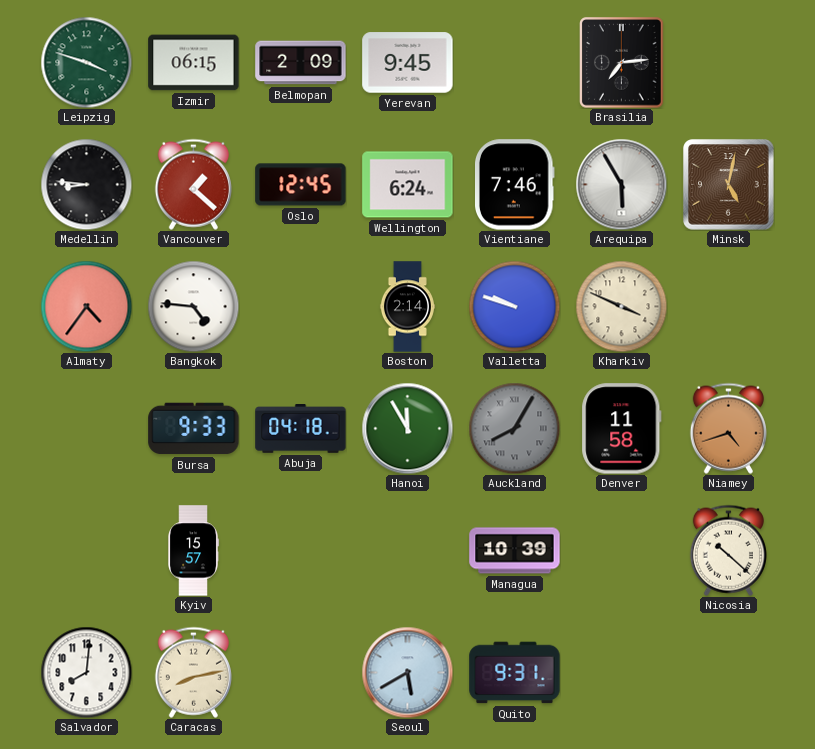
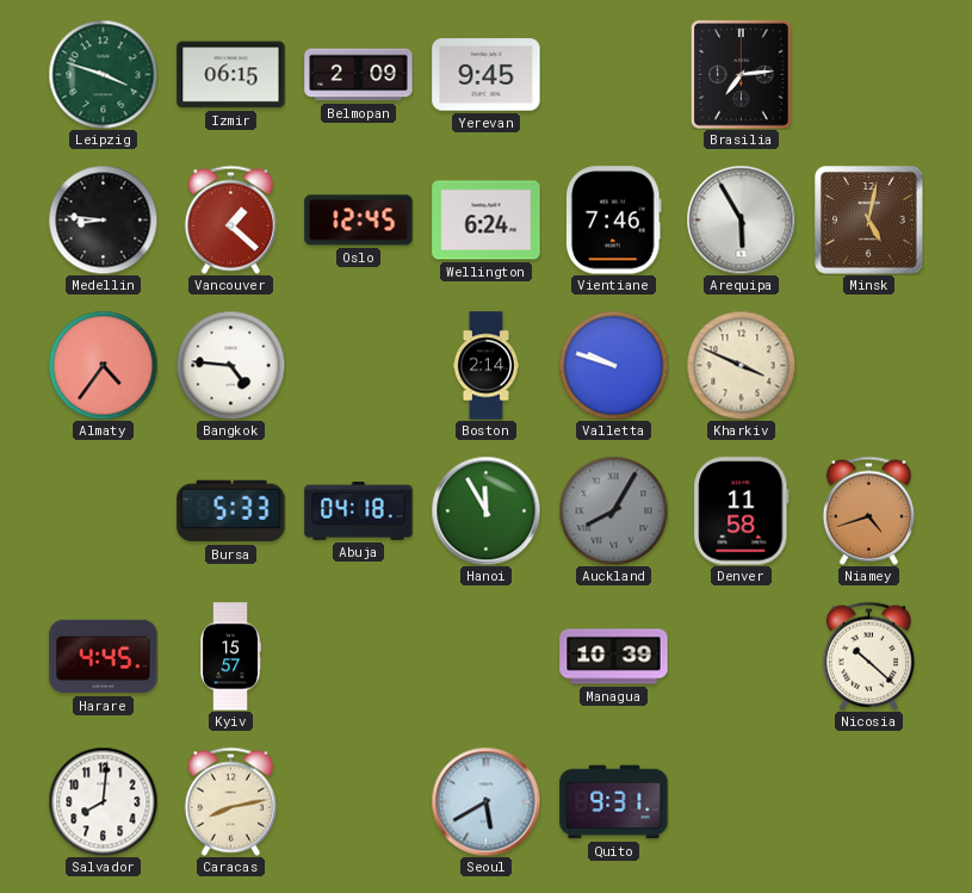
Bursa: 9:33 -> 5:33 (231, 511)
Harare: none -> 4:45 (104, 657)
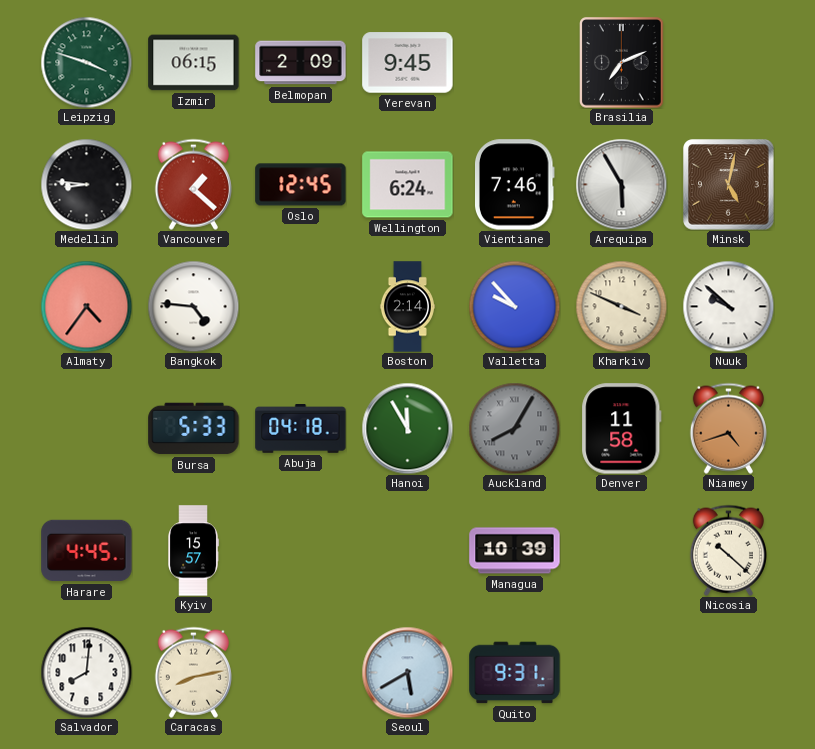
Brasilia: 7:14 -> 7:11 (622, 63)
Valletta: 9:48 -> 9:53 (514, 306)
Nuuk: none -> 9:52 (728, 306)
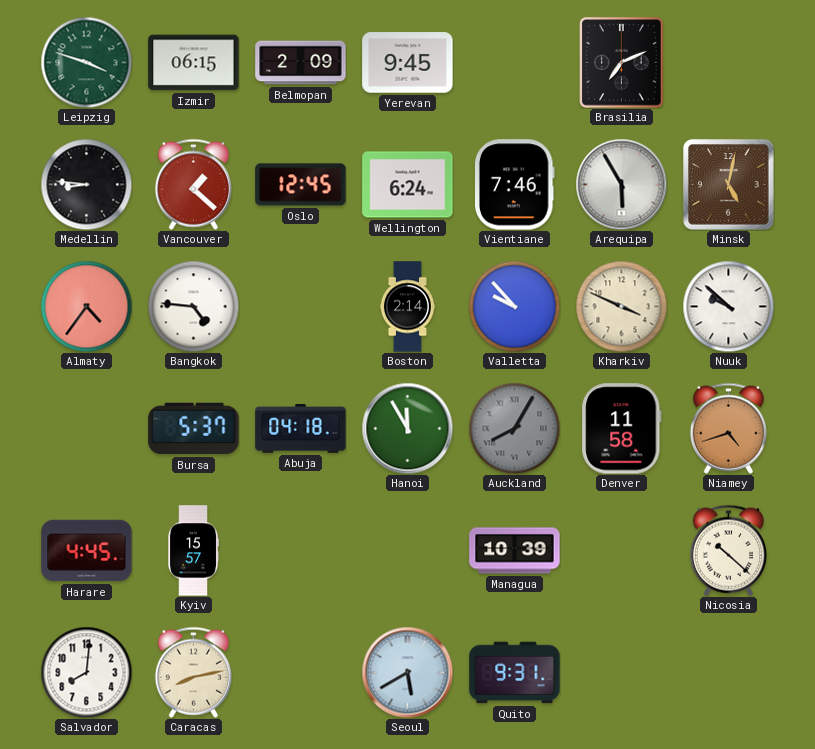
Bursa: 5:33 -> 5:37 (194, 429)
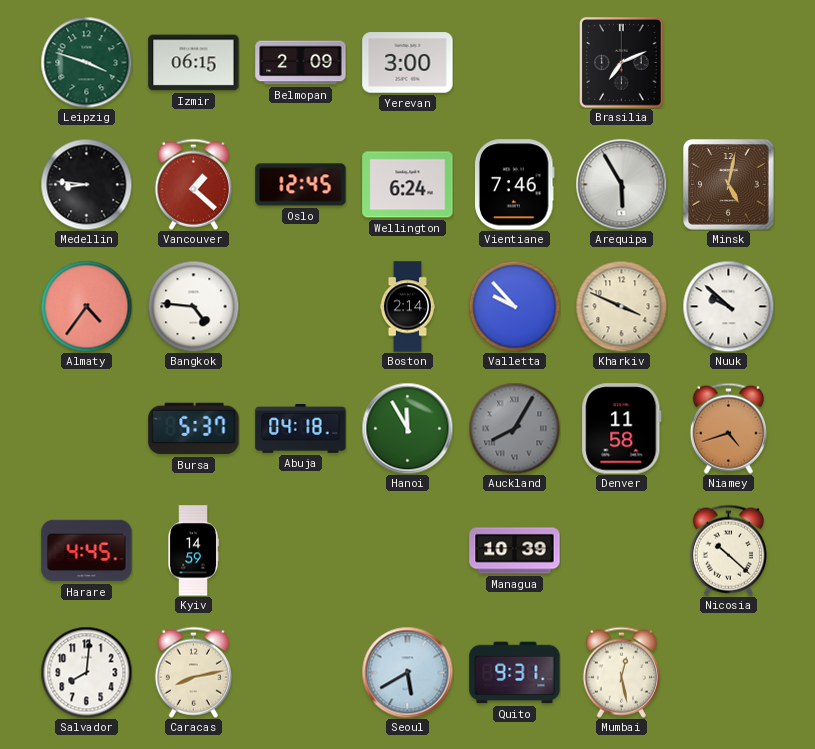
Yerevan: 9:45 -> 3:00 (408, 63)
Kyiv: 15:57 -> 14:59 (193, 551)
Mumbai: none -> 12:28 (621, 672)
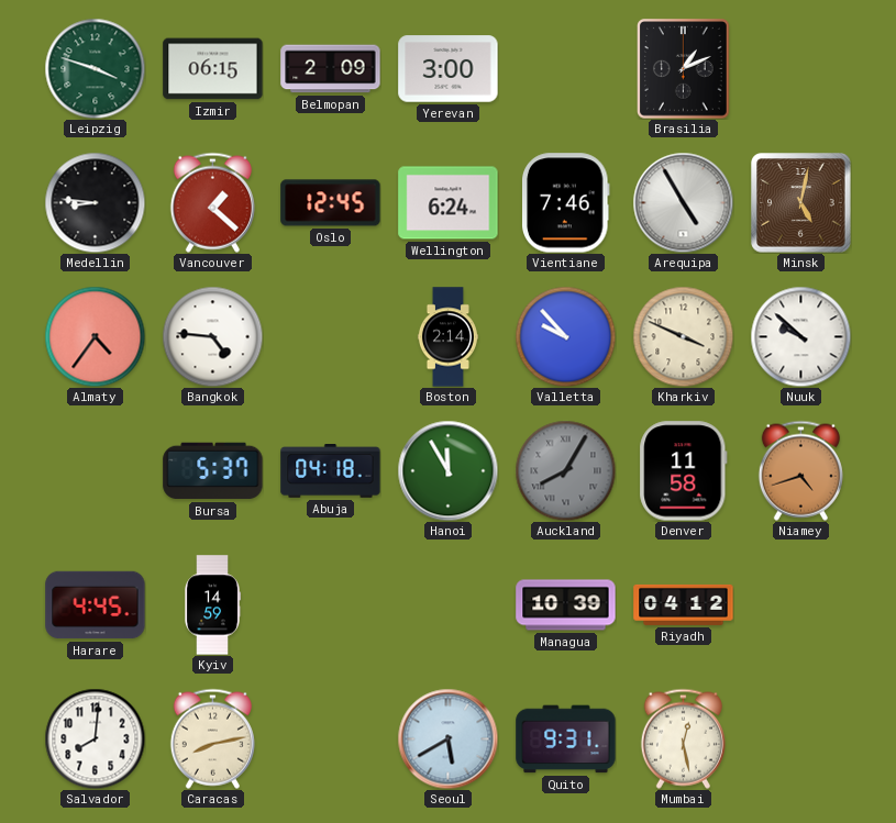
Brasilia: 7:11 -> 1:11 (684, 69)
Arequipa: 5:55 -> 4:55 (683, 202)
Riyadh: none -> 04:12 (684, 604)
Nicosia: 10:22 -> none (728, 550)
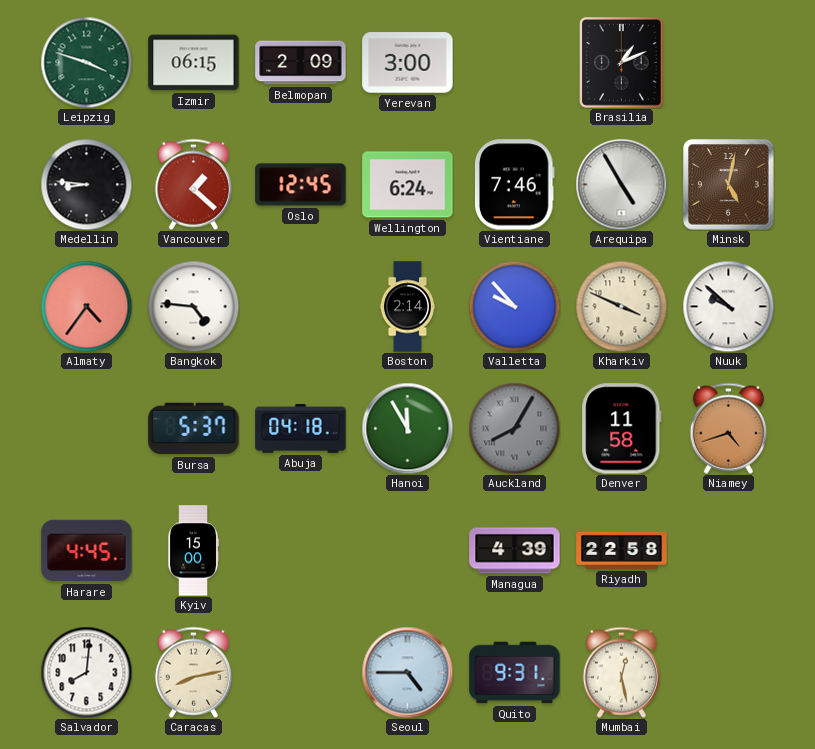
Kyiv: 14:59 -> 15:00 (193, 551)
Managua: 10:39 -> 4:39 (515, 551)
Riyadh: 04:12 -> 22:58 (622, 550)
Seoul: 5:40 -> 4:45 (407, 672)
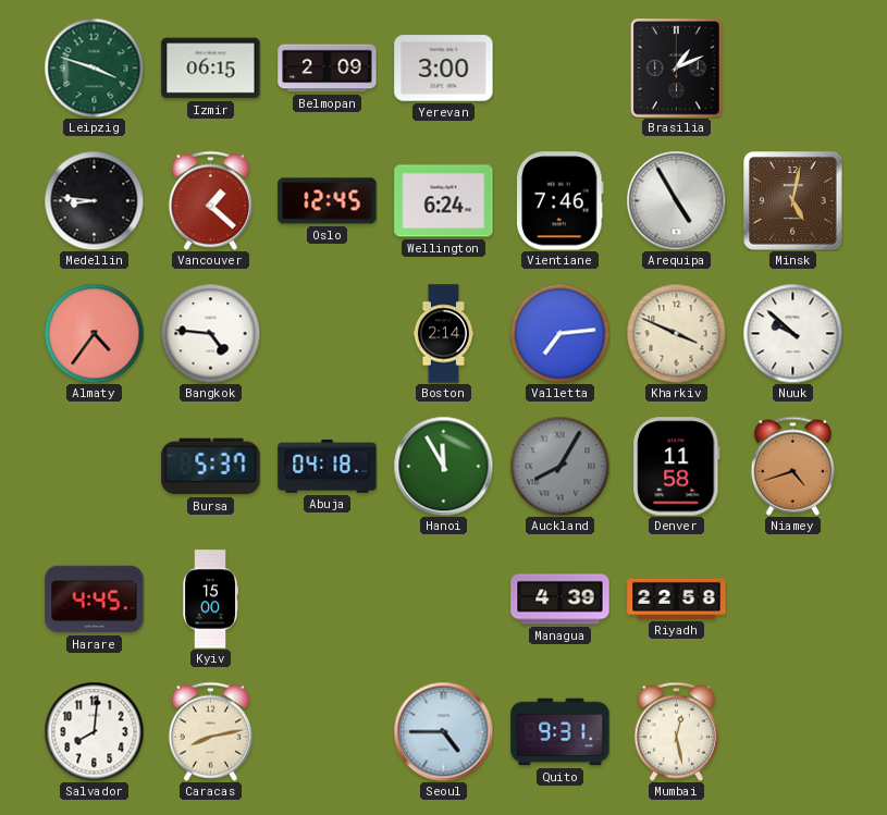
Valletta: 9:53 -> 7:14 (559, 333)
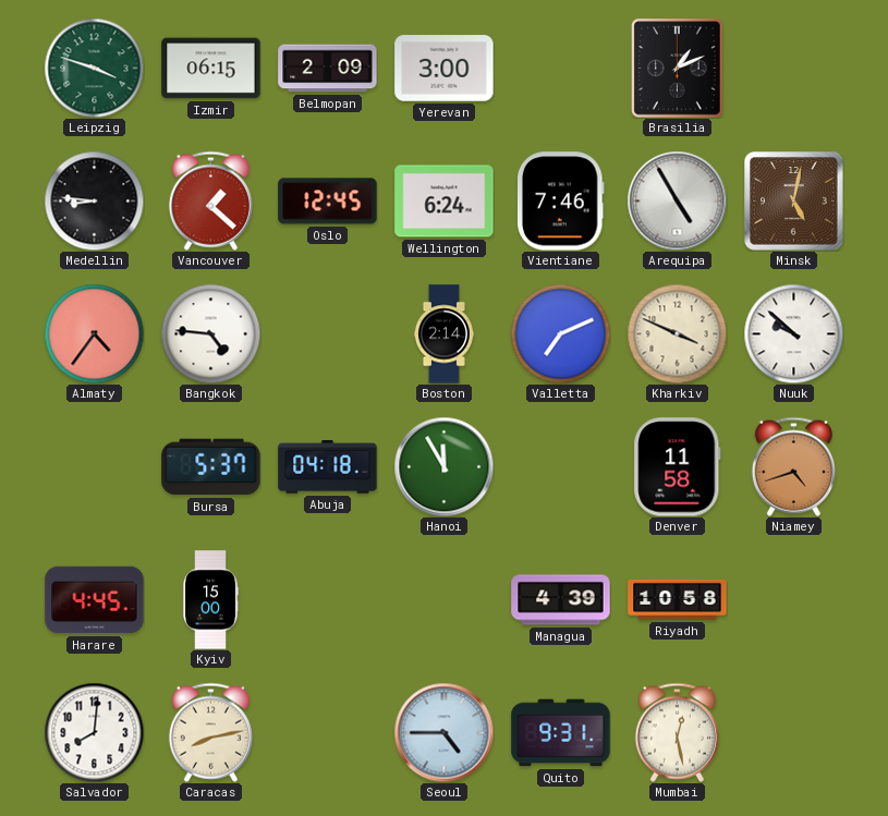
Valletta: 7:14 -> 7:11 (560, 333)
Auckland: 8:05 -> none (559, 466)
Riyadh: 22:58 -> 10:58 (678, 599)
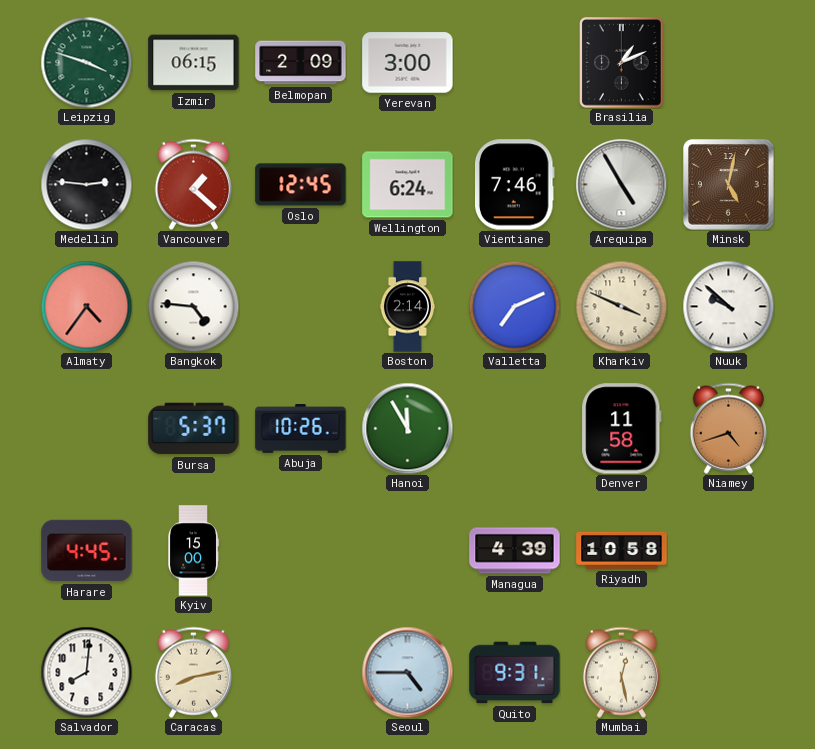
Medellin: 8:46 -> 2:46 (86, 184)
Abuja: 04:18 -> 10:26 (301, 429)
